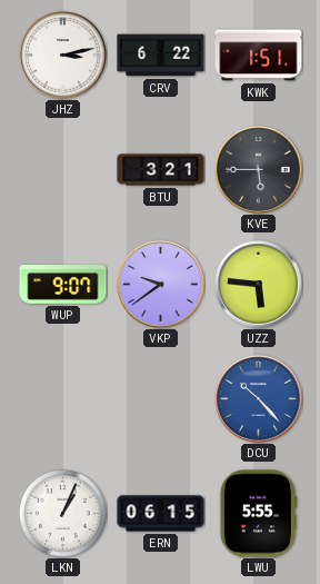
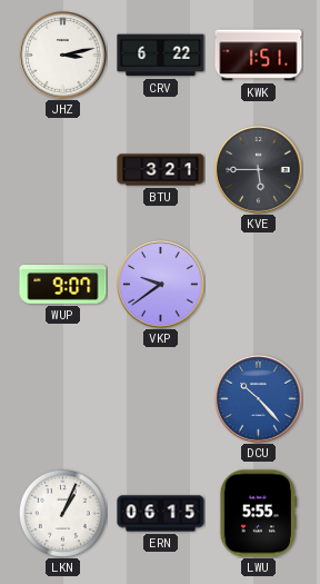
UZZ: 5:46 -> none (259, 285)
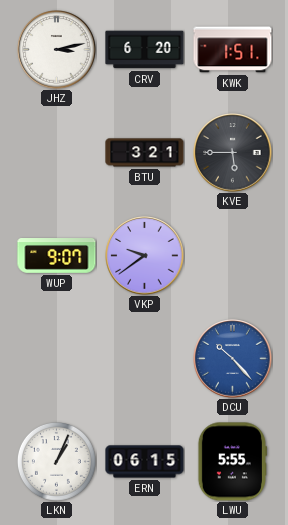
CRV: 6:22 -> 6:20 (145, 50)
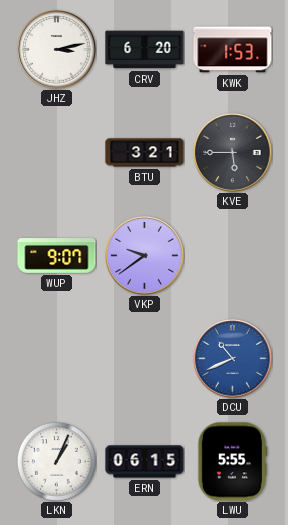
KWK: 1:51 -> 1:53 (233, 50)
DCU: 10:23 -> 10:41 (233, 359)
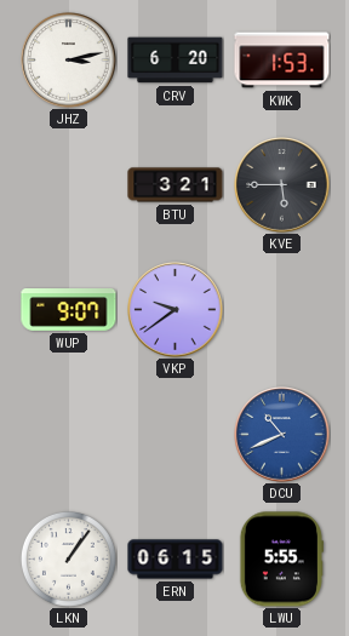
LKN: 1:04 -> 1:06 (68, 558)
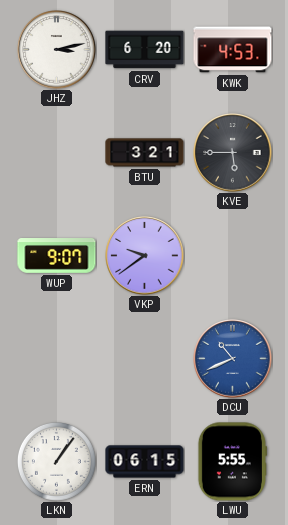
KWK: 1:53 -> 4:53 (233, 50)
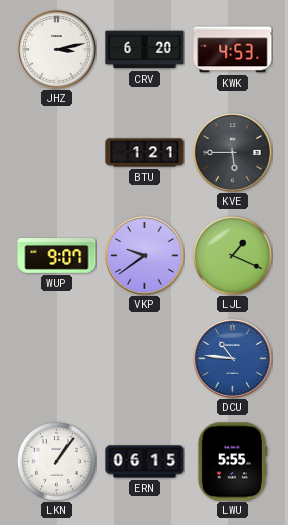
BTU: 3:21 -> 1:21 (145, 153)
LJL: none -> 1:19 (232, 255)
DCU: 10:41 -> 10:46 (233, 359)
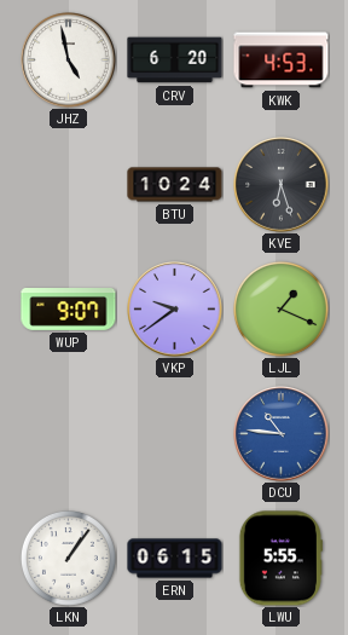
JHZ: 3:13 -> 4:58 (69, 60)
BTU: 1:21 -> 10:24 (175, 185)
KVE: 5:45 -> 6:27 (282, 185)
